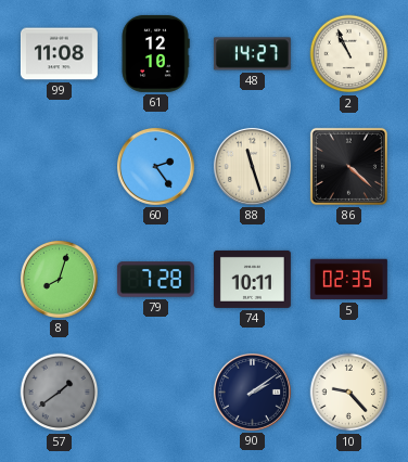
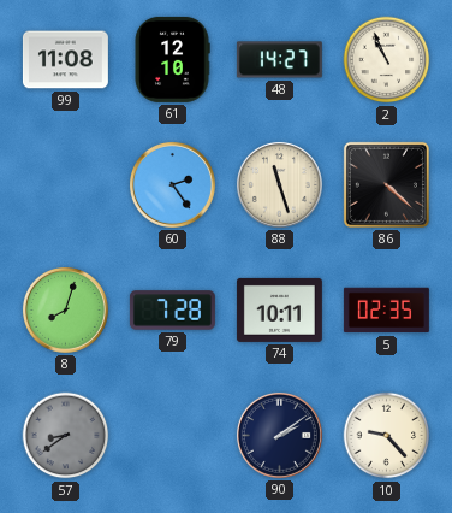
57: 1:39 -> 8:39 (66, 436)
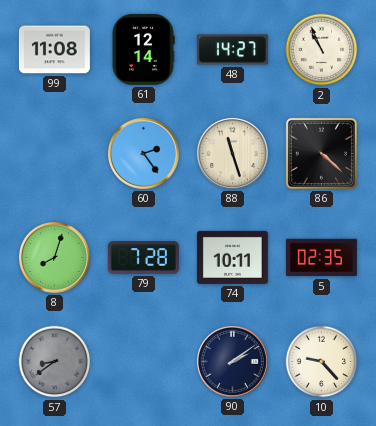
61: 12:10 -> 12:14 (143, 49)
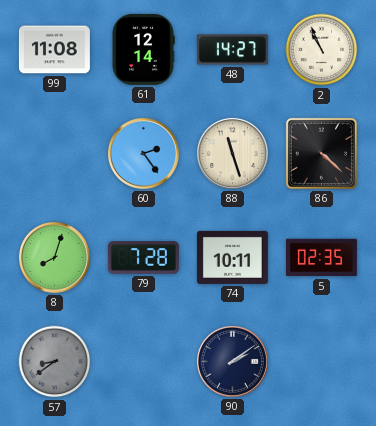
10: 9:23 -> none (322, 362)
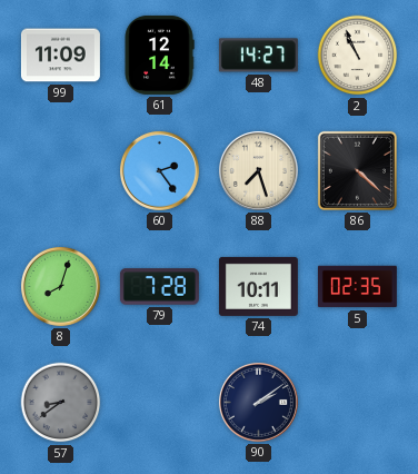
99: 11:08 -> 11:09 (60, 56)
88: 11:27 -> 7:27 (258, 170)
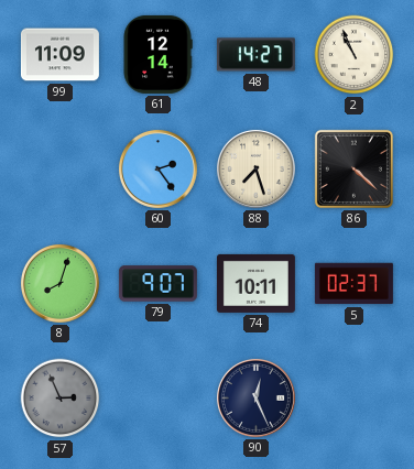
79: 7:28 -> 9:07 (157, 284)
5: 02:35 -> 02:37 (353, 284)
57: 8:39 -> 2:56 (61, 399)
90: 2:09 -> 12:26 (255, 397)
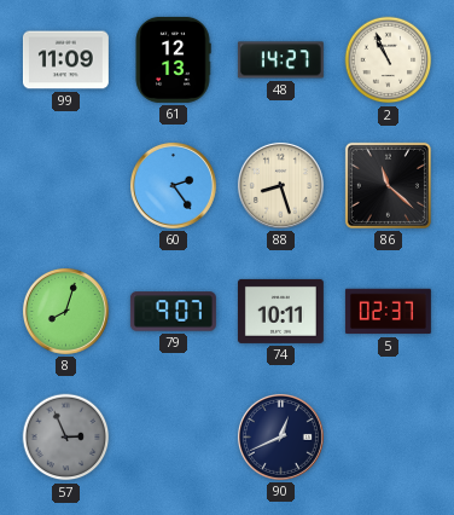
61: 12:14 -> 12:13 (173, 59)
88: 7:27 -> 8:27 (280, 185)
86: 4:22 -> 11:22 (388, 185)
90: 12:26 -> 12:41 (280, 436)
